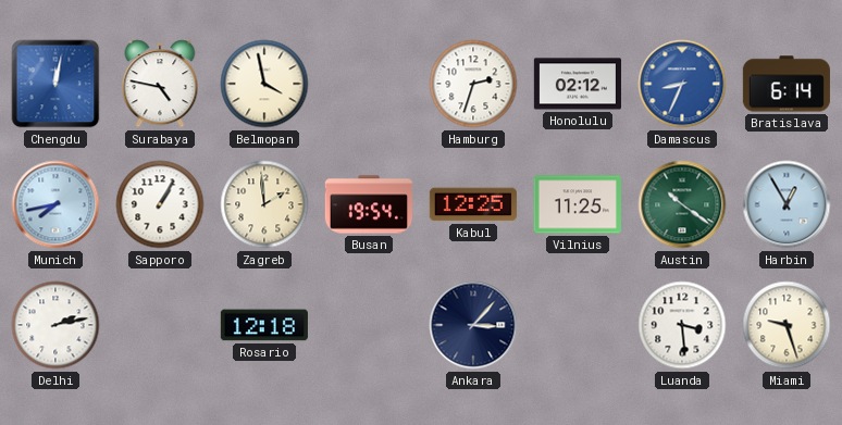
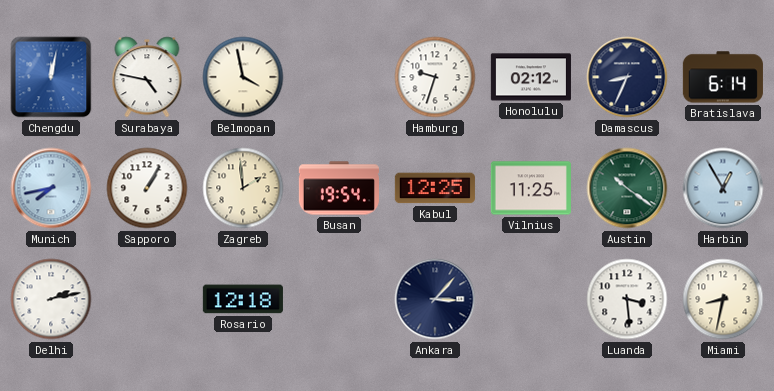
Hamburg: 2:33 -> 9:33 (435, 77)
Damascus dial: blue -> navy (627, 77)
Miami: 9:27 -> 8:32 (723, 299)
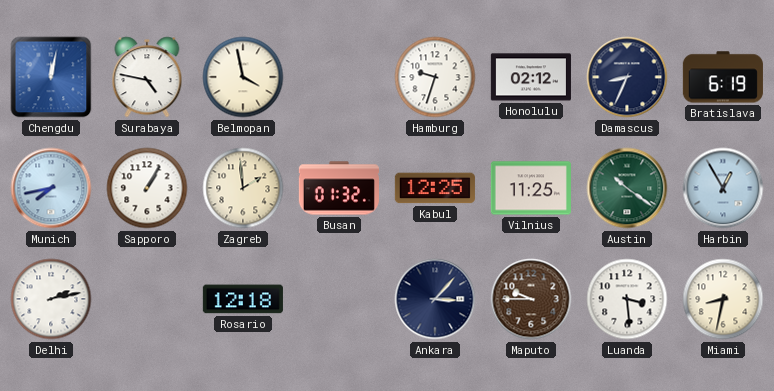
Bratislava: 6:14 -> 6:19 (723, 77)
Busan: 19:54 -> 01:32 (339, 188)
Maputo: none -> 9:45 (531, 299)
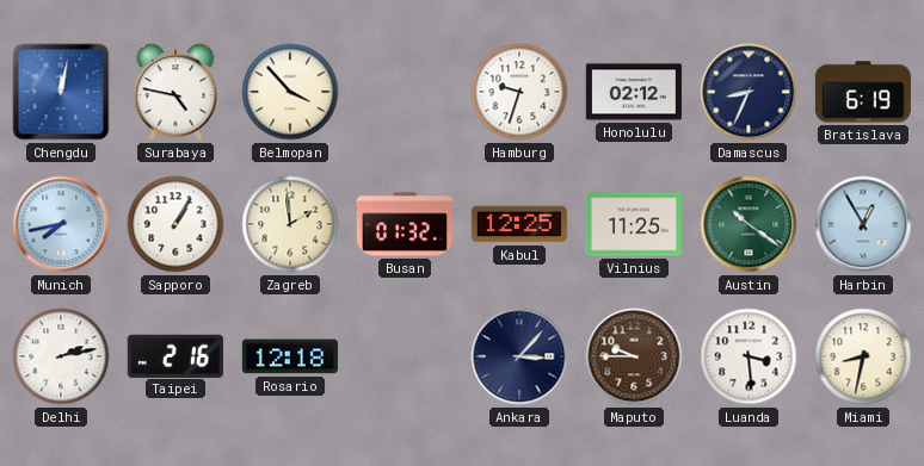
Belmopan: 3:58 -> 3:53 (290, 92)
Taipei: none -> 2:16 (175, 355)
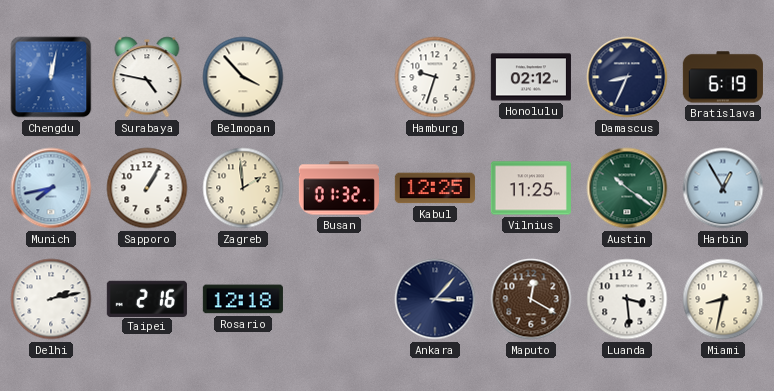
Maputo: 9:45 -> 12:20 (531, 299)
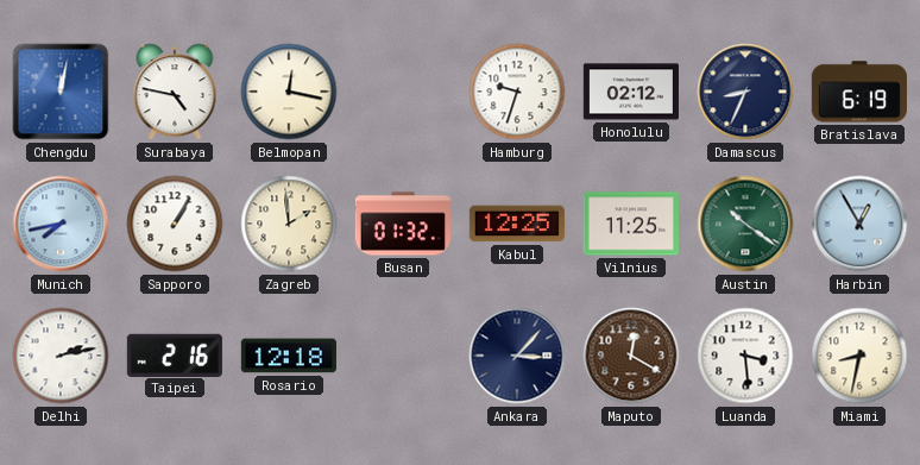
Belmopan: 3:53 -> 12:17 (289, 92)
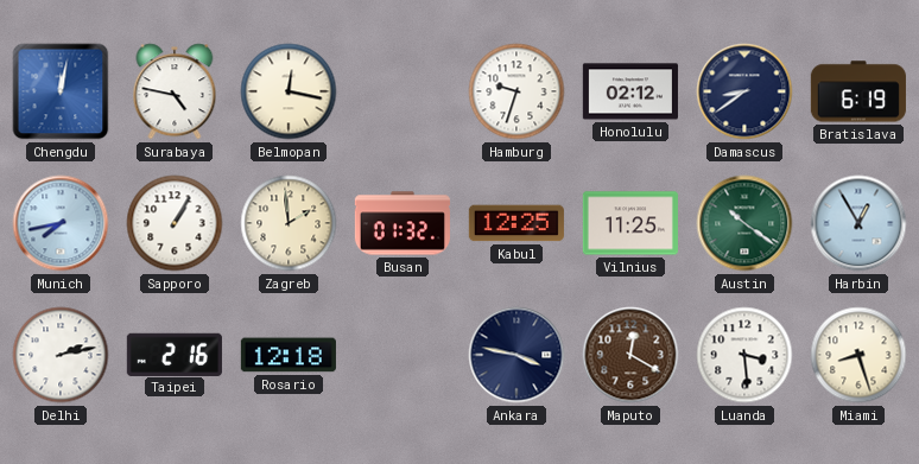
Damascus: 8:34 -> 8:39 (744, 91)
Ankara: 3:07 -> 3:47 (516, 355)
Miami: 8:32 -> 8:27 (858, 355)
